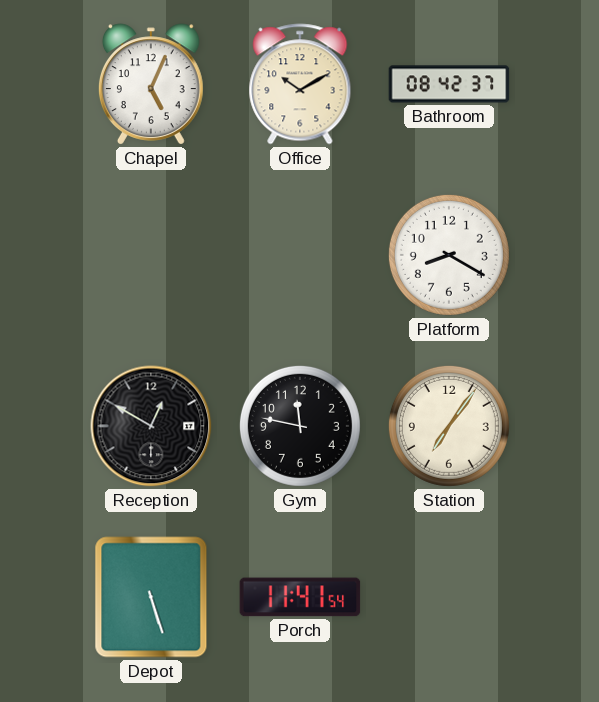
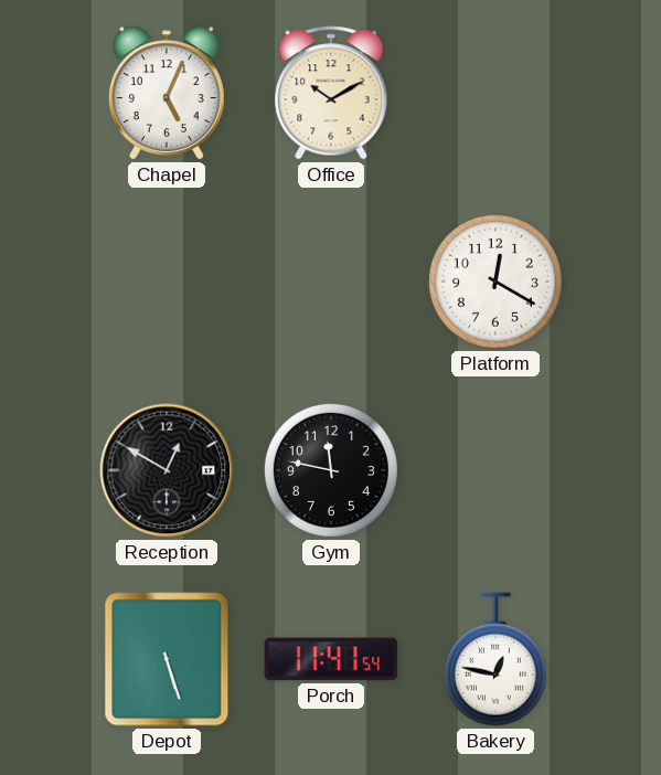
Bathroom: 08:42 -> none (449, 84)
Platform: 8:20 -> 12:20 (495, 282)
Station: 7:06 -> none (449, 426)
Bakery: none -> 12:47 (495, 659)
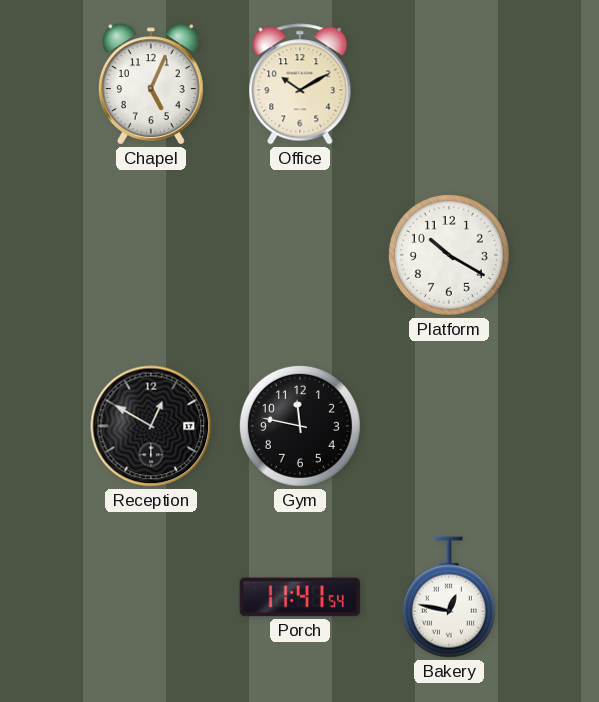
Platform: 12:20 -> 10:20 (449, 255)
Depot: 5:27 -> none (167, 659)
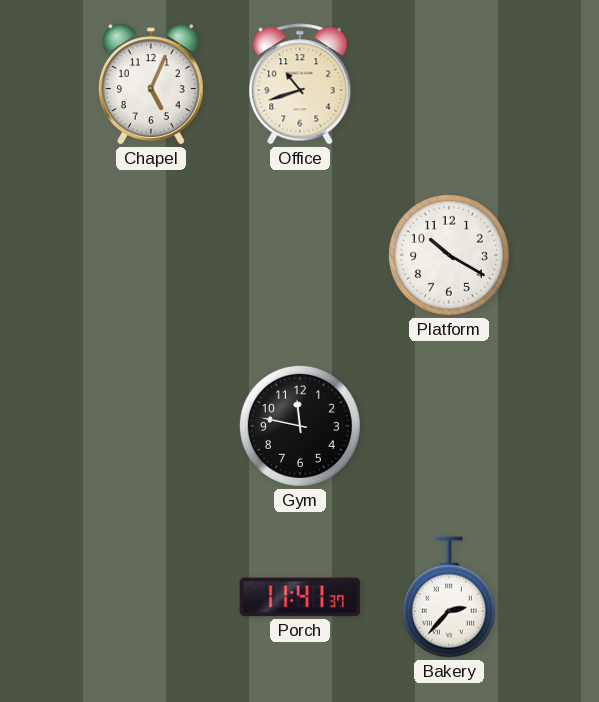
Office: 10:10 -> 10:42 (300, 84)
Reception: 12:50 -> none (151, 426)
Porch: 11:41:54 -> 11:41:37 (300, 597)
Bakery: 12:47 -> 2:37 (449, 597)
